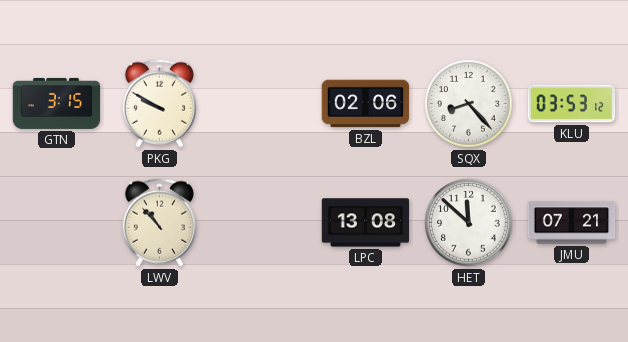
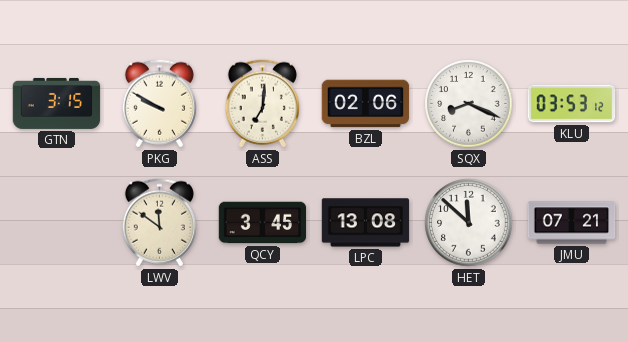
ASS: none -> 7:01 (262, 104)
SQX: 8:23 -> 8:19 (469, 104)
LWV: 10:53 -> 11:51 (159, 223)
QCY: none -> 3:45 (263, 223)
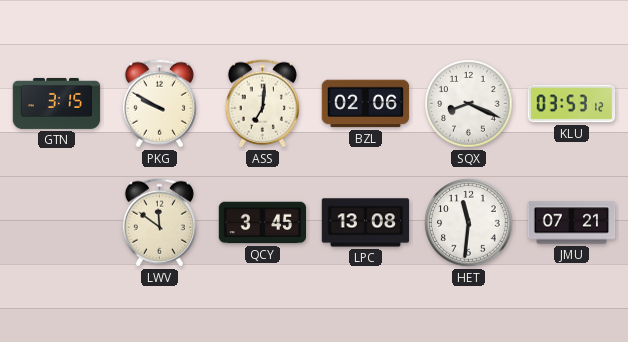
HET: 11:52 -> 11:31 (469, 223)
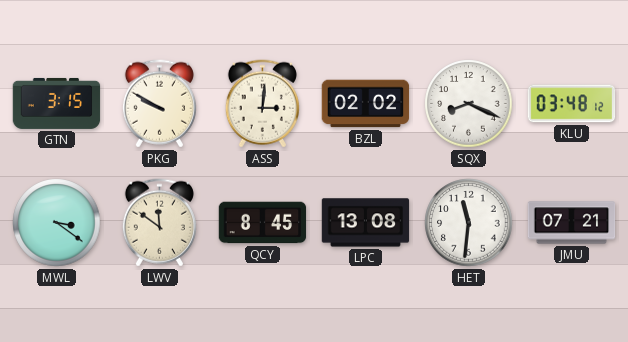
ASS: 7:01 -> 3:01 (262, 104)
BZL: 02:06 -> 02:02 (366, 104)
KLU: 03:53 -> 03:48 (572, 104)
MWL: none -> 3:21 (57, 223)
QCY: 3:45 -> 8:45 (263, 223)
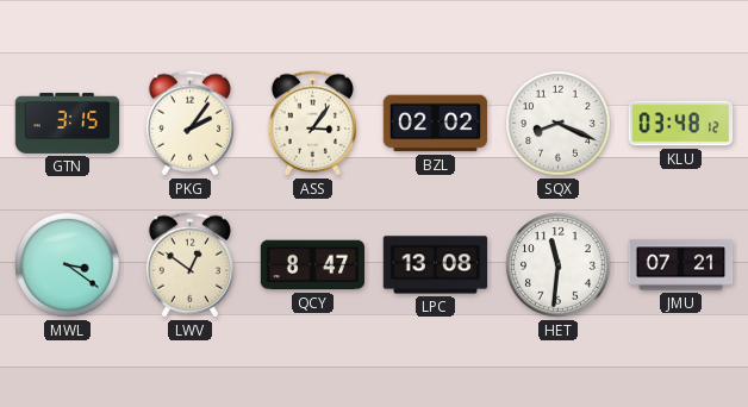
PKG: 9:50 -> 2:06 (189, 124)
ASS: 3:01 -> 3:06 (312, 124)
LWV: 11:51 -> 12:51 (189, 265)
QCY: 8:45 -> 8:47 (313, 265)
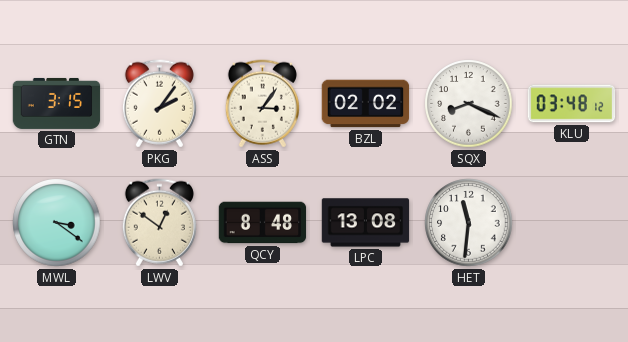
QCY: 8:47 -> 8:48 (263, 223)
JMU: 07:21 -> none (681, 265)
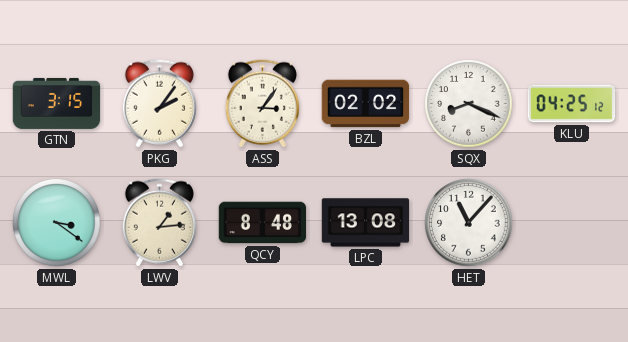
KLU: 03:48 -> 04:25 (572, 104)
LWV: 12:51 -> 1:14 (159, 223)
HET: 11:31 -> 11:07 (469, 223)
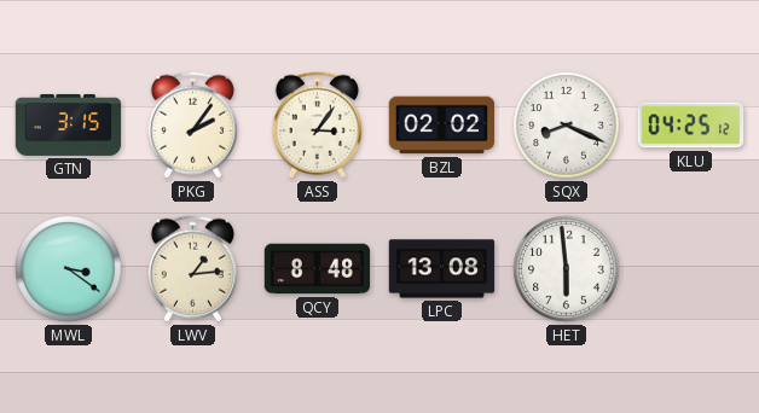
HET: 11:07 -> 5:59 (567, 269)
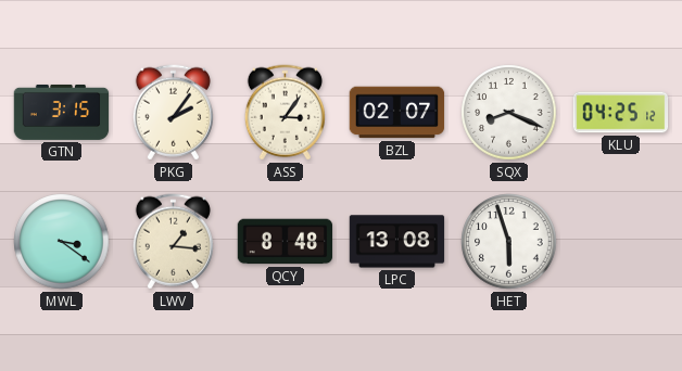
BZL: 02:02 -> 02:07 (397, 113)
LWV: 1:14 -> 1:16 (173, 242)
HET: 5:59 -> 5:57 (509, 242)
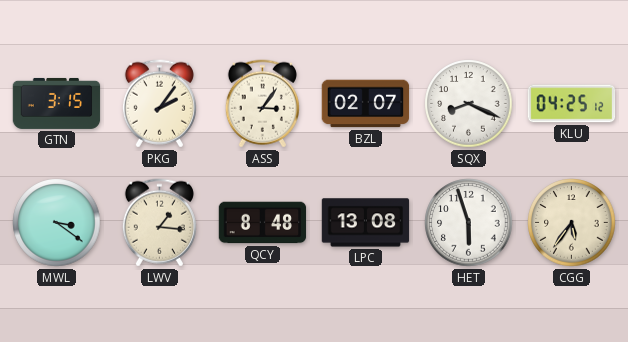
CGG: none -> 5:36 (572, 223)
